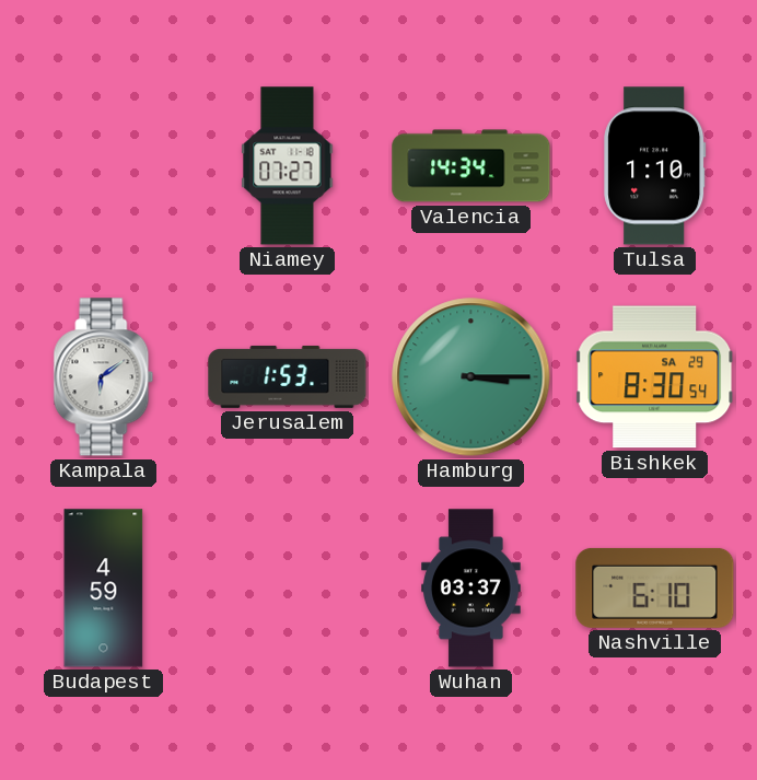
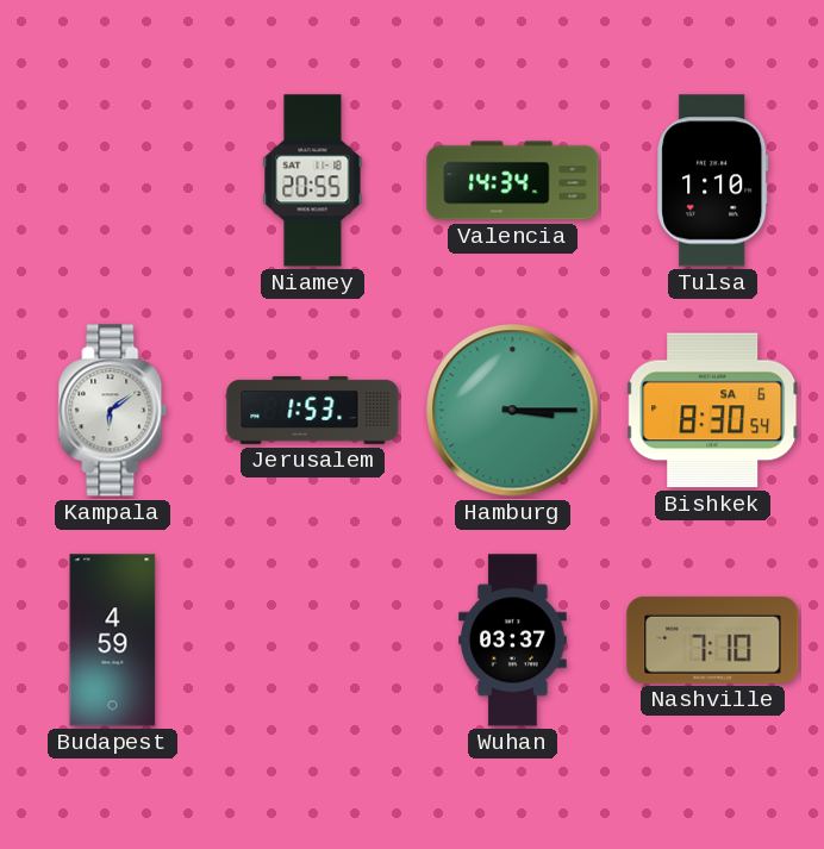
Niamey: 07:27 -> 20:55 (313, 181)
Bishkek date: SA 29 -> SA 6 (713, 411)
Nashville: 6:10 -> 7:10 (713, 639)
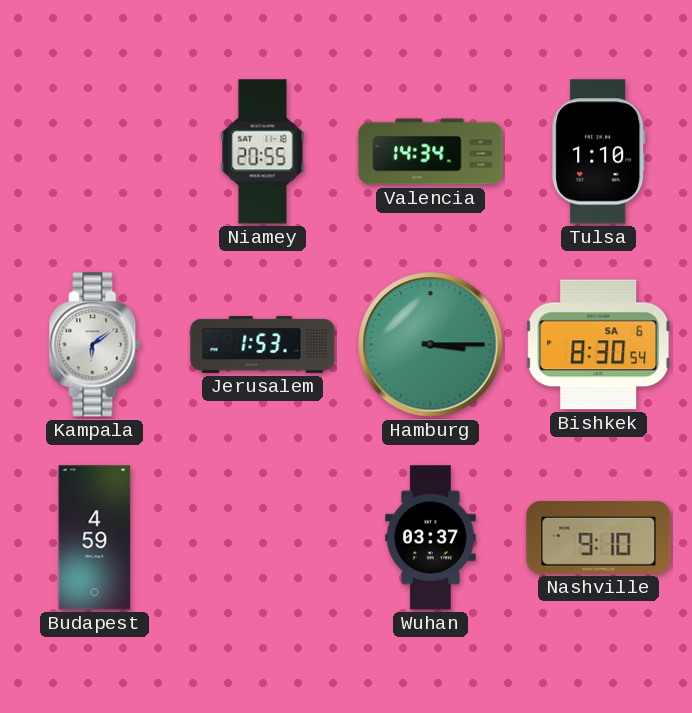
Nashville: 7:10 -> 9:10 (599, 537)
